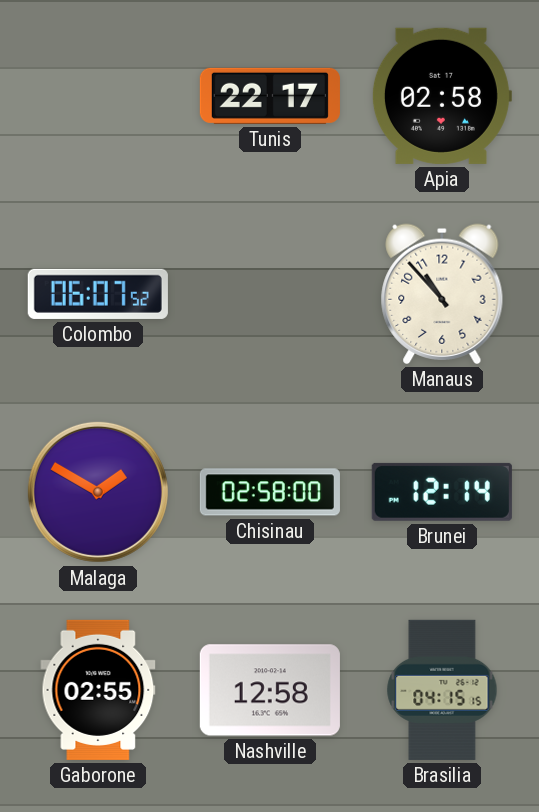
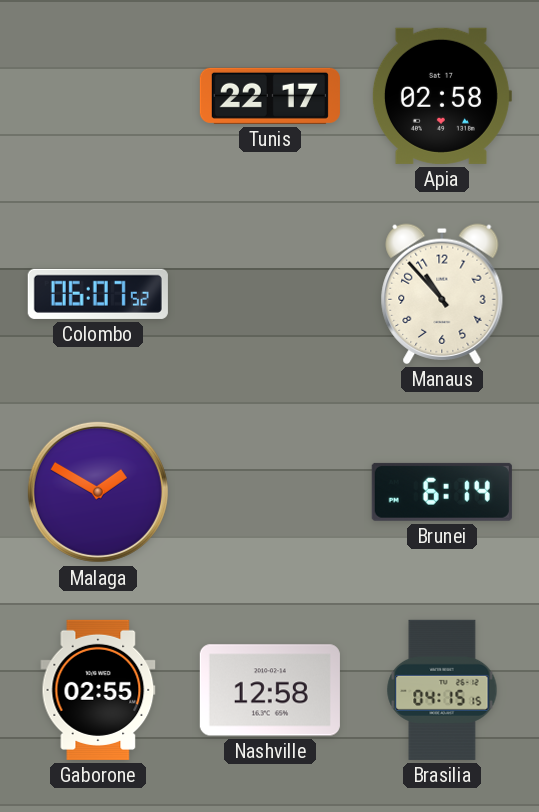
Chisinau: 02:58 -> none (270, 492)
Brunei: 12:14 -> 6:14 (442, 492)
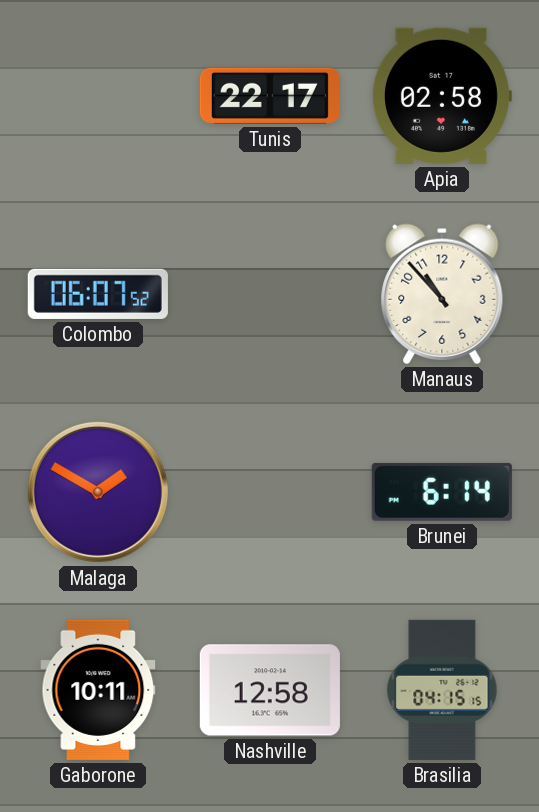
Gaborone: 02:55 -> 10:11 (98, 690)
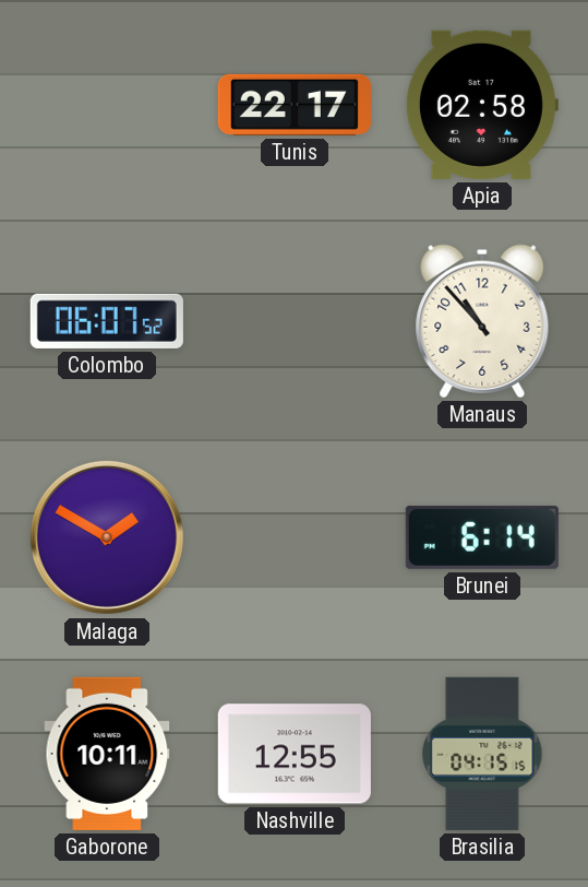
Nashville: 12:58 -> 12:55 (295, 754)
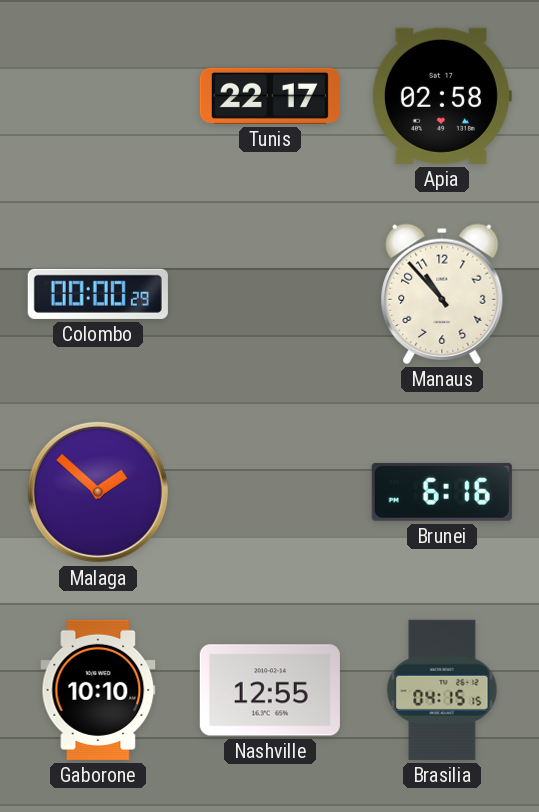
Colombo: 06:07 -> 00:00 (98, 294)
Malaga: 1:50 -> 1:52 (98, 492)
Brunei: 6:14 -> 6:16 (442, 492)
Gaborone: 10:11 -> 10:10 (98, 690)
